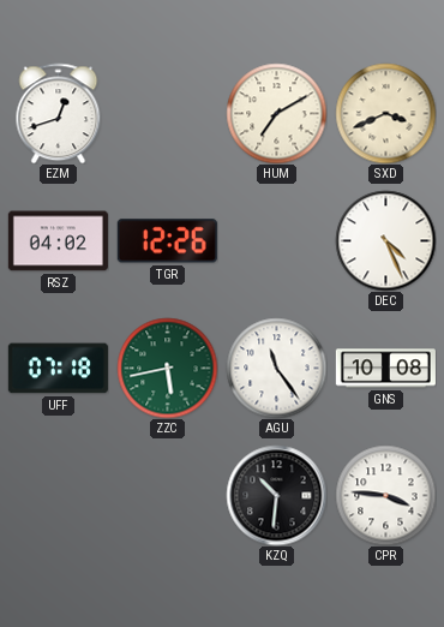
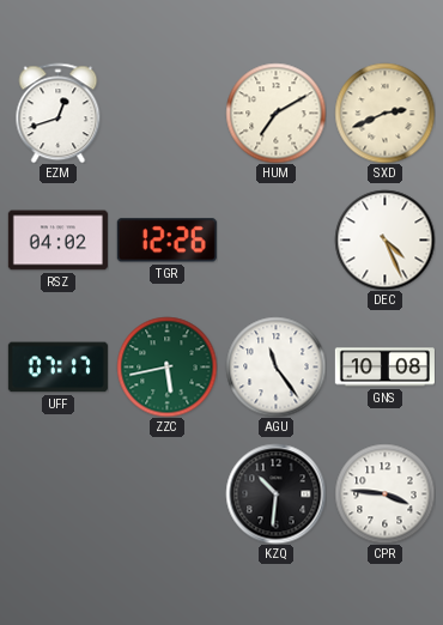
SXD: 3:41 -> 2:41 (384, 113)
UFF: 07:18 -> 07:17 (57, 368)
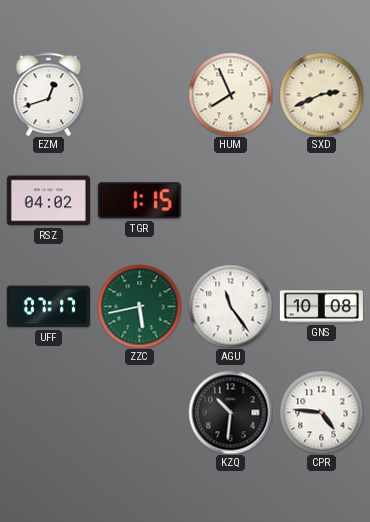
HUM: 7:10 -> 7:56 (230, 94)
TGR: 12:26 -> 1:15 (139, 201)
DEC: 4:26 -> none (384, 239)
CPR: 3:46 -> 4:46 (321, 412)
